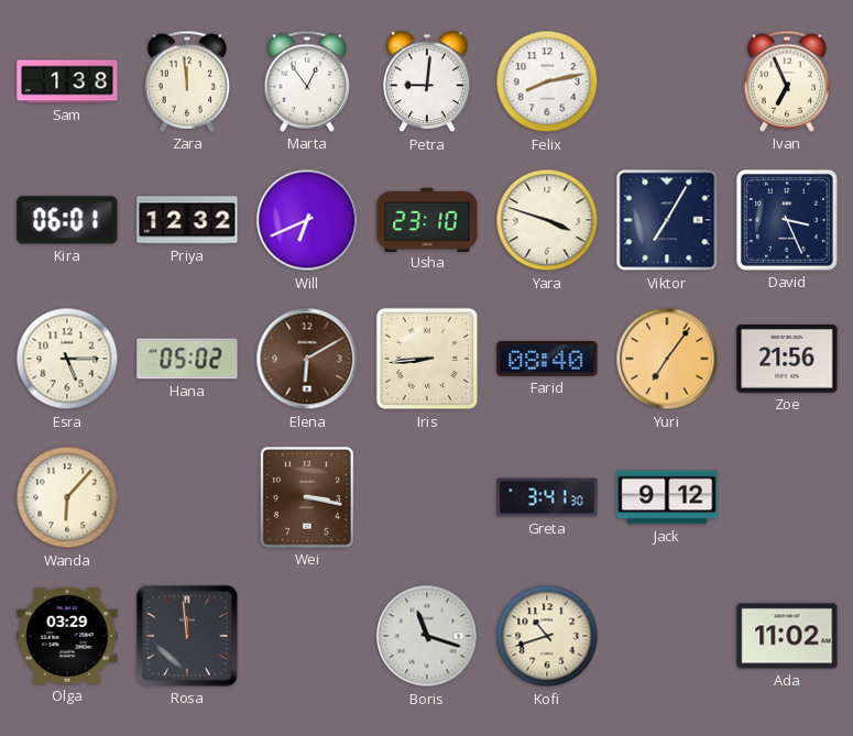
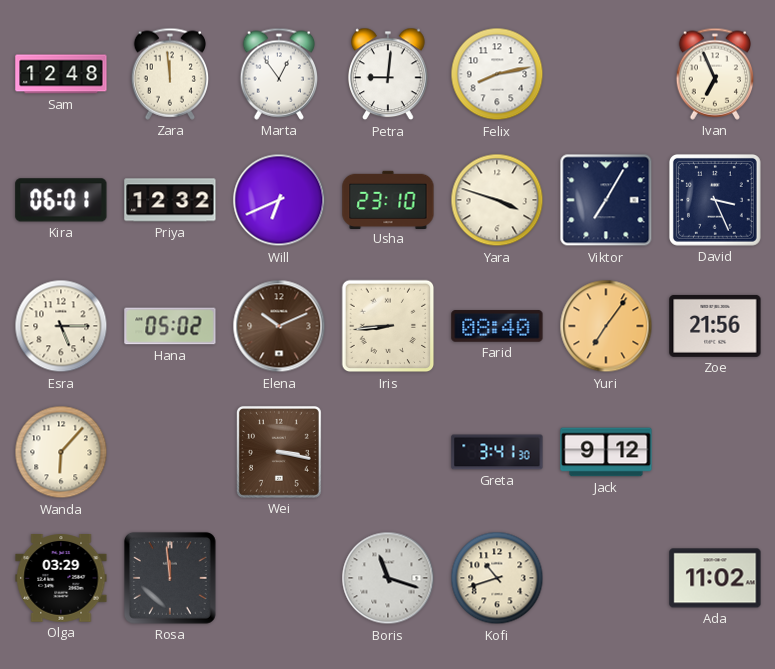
Sam: 1:38 -> 12:48 (61, 74)
Elena: 6:10 -> 10:11 (279, 326)
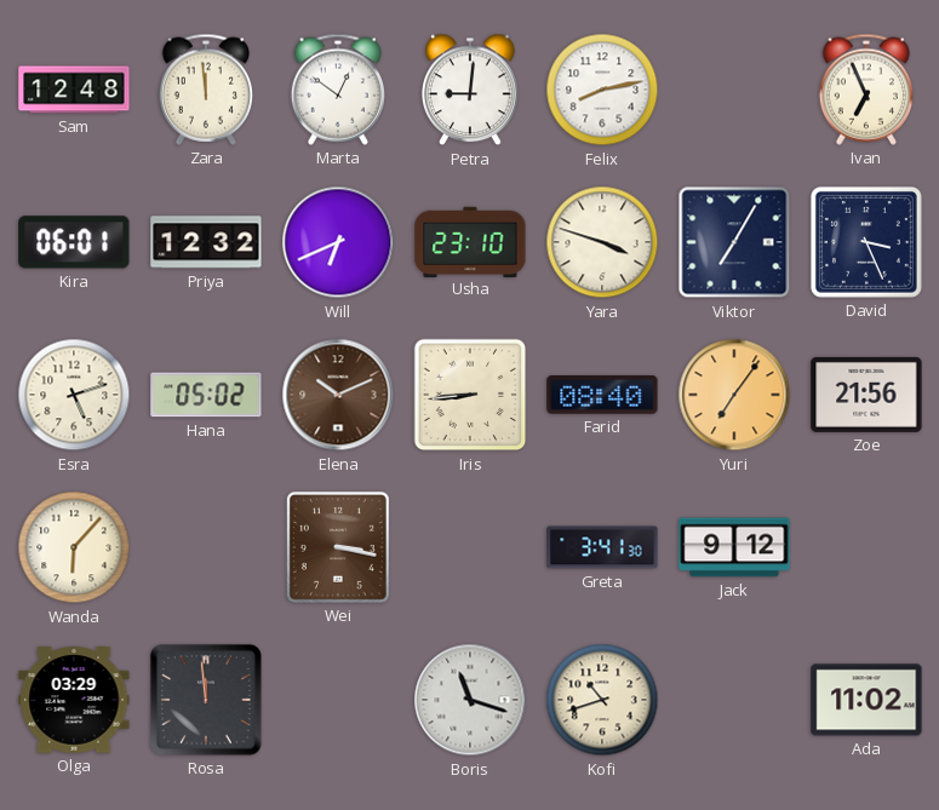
Marta: 12:54 -> 12:51 (337, 90)
Esra: 5:15 -> 5:12 (74, 395)
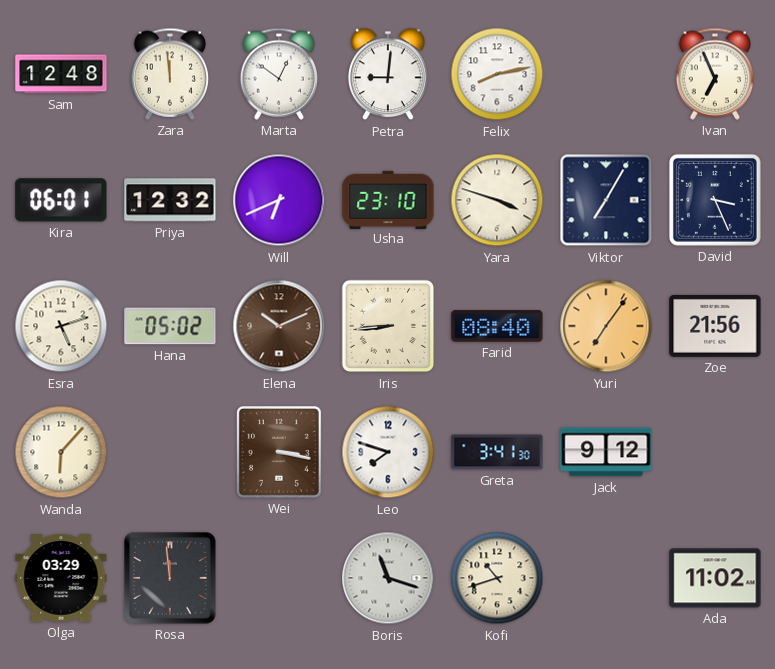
Leo: none -> 7:48 (388, 452)
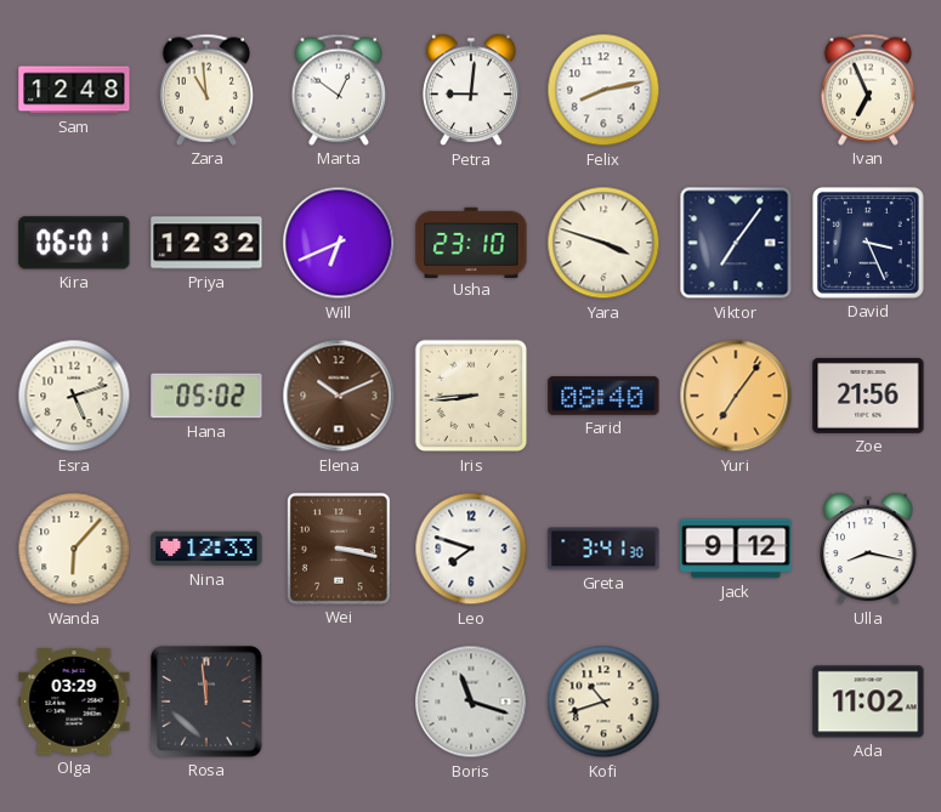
Zara: 11:59 -> 10:59 (205, 90)
Viktor: 7:05 -> 7:06 (736, 243)
Nina: none -> 12:33 (206, 549)
Ulla: none -> 8:17 (869, 549)
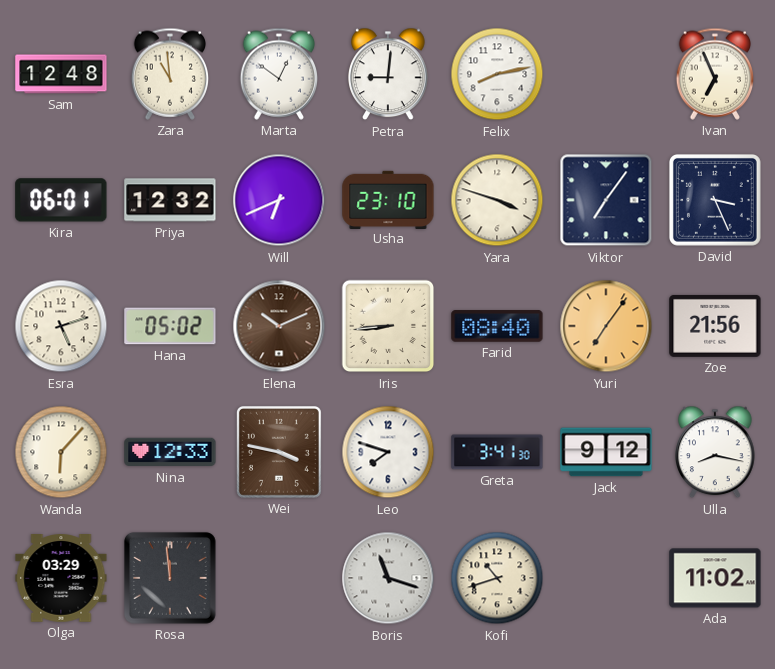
Wei: 3:17 -> 3:47 (279, 452)
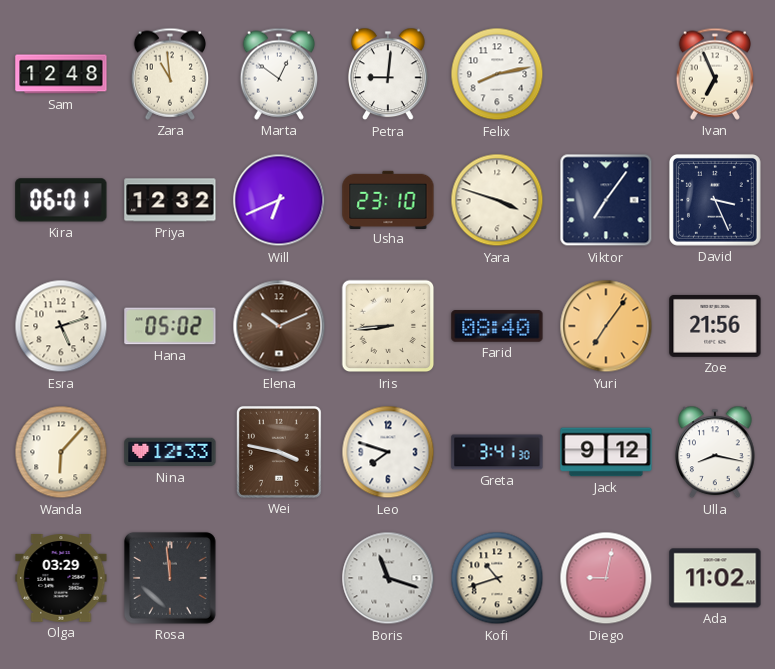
Diego: none -> 9:02 (606, 578)
